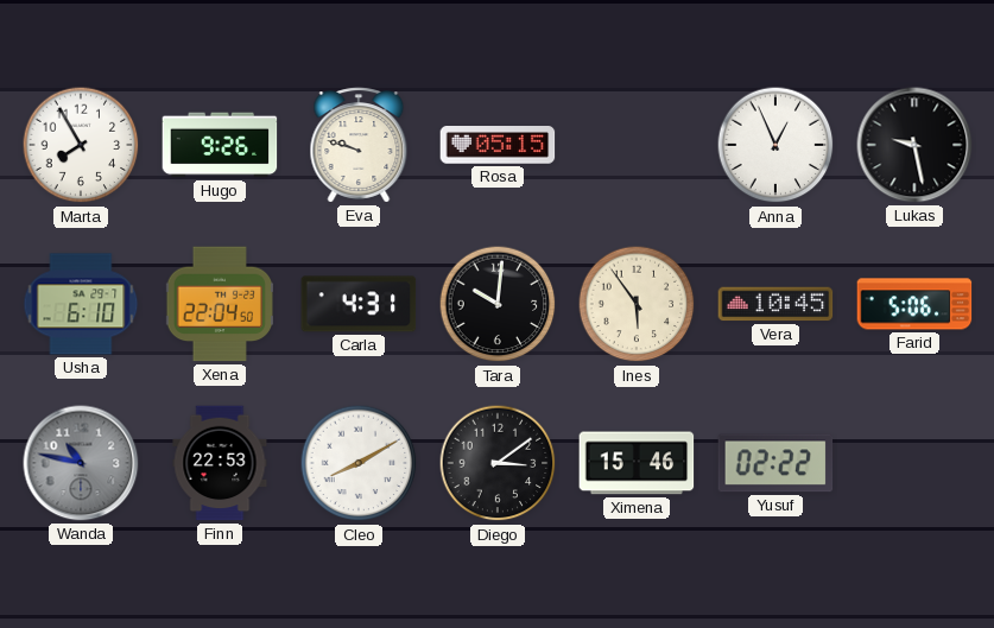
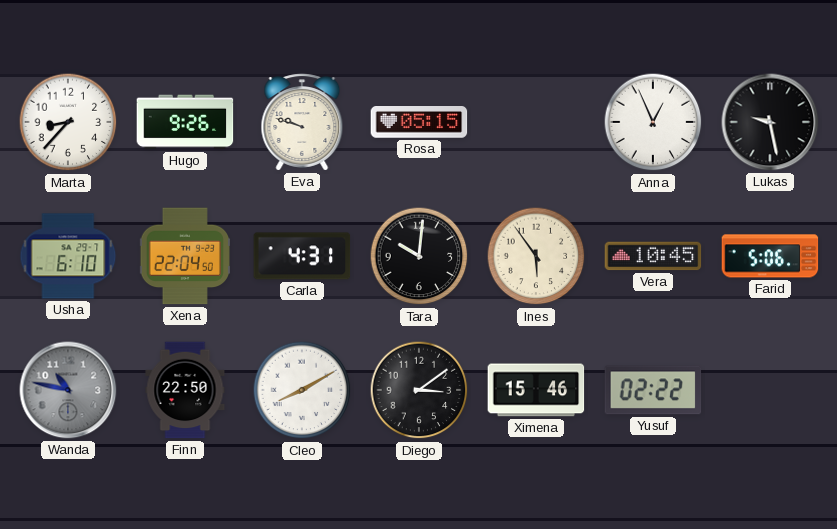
Marta: 7:55 -> 8:37 (68, 122)
Finn: 22:53 -> 22:50 (185, 390)
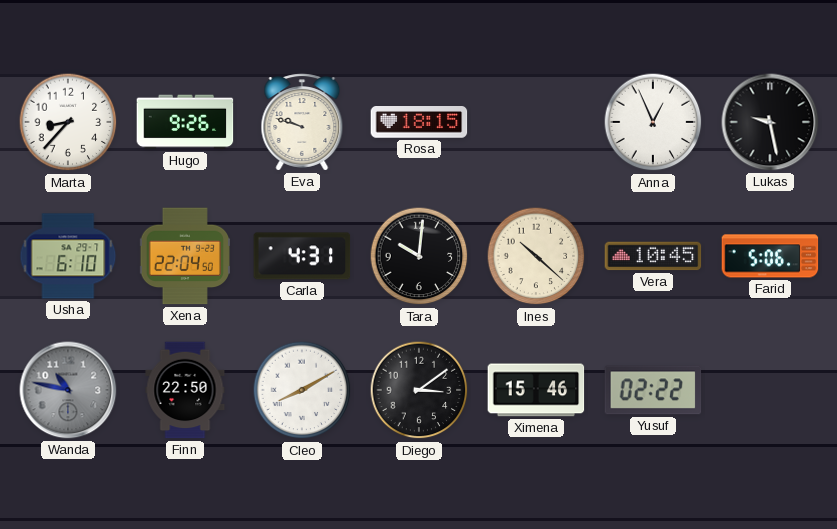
Rosa: 05:15 -> 18:15 (419, 123)
Ines: 5:54 -> 10:22 (536, 256)
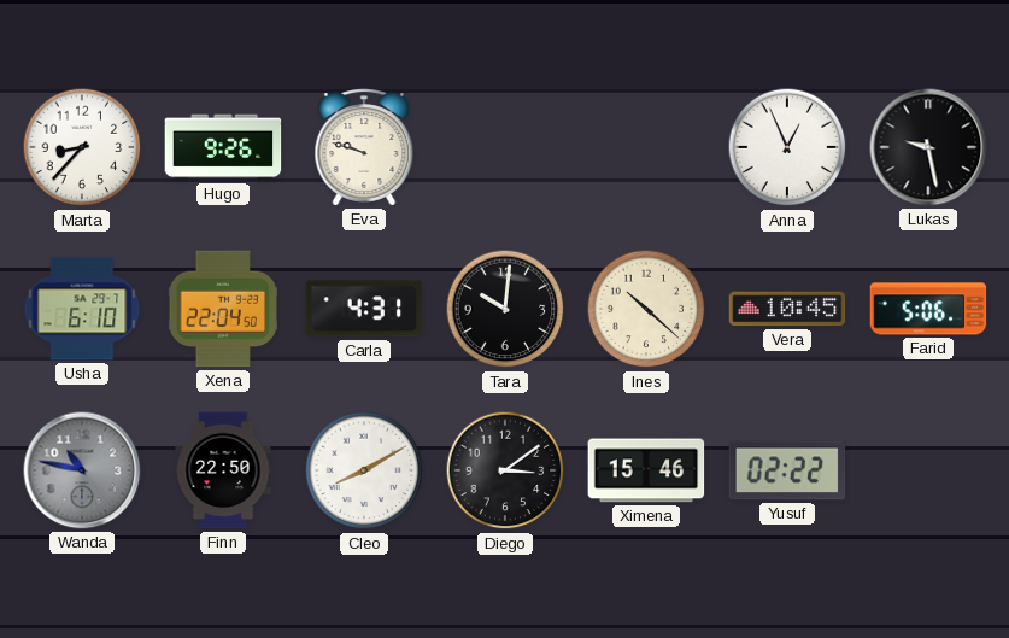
Rosa: 18:15 -> none (419, 123)
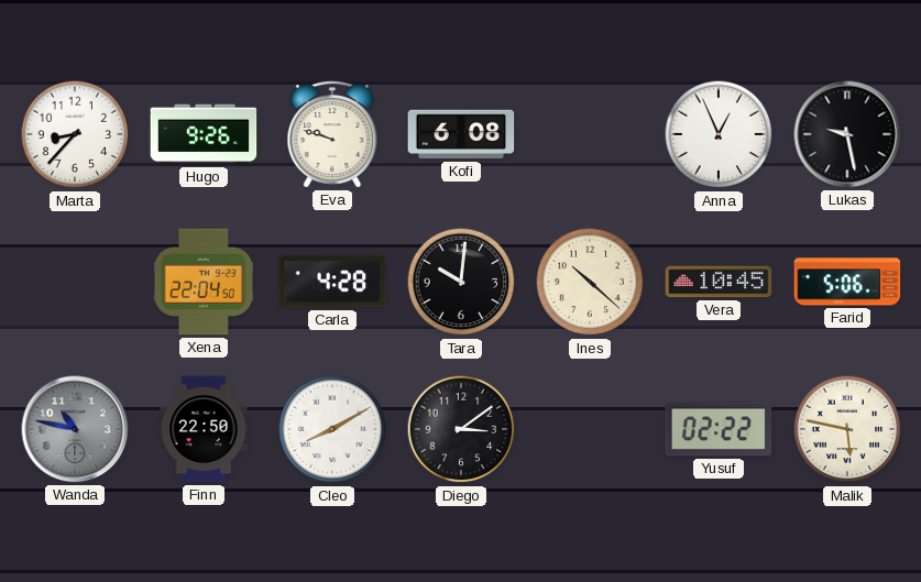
Kofi: none -> 6:08 (461, 134)
Usha: 6:10 -> none (82, 309)
Carla: 4:31 -> 4:28 (332, 282)
Ximena: 15:46 -> none (646, 470)
Malik: none -> 5:47 (847, 429)
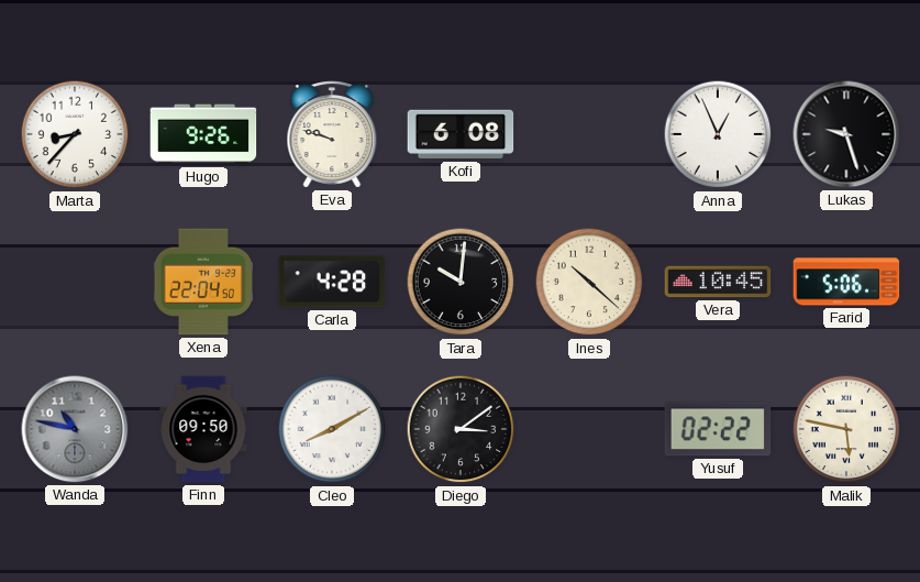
Lukas: 9:28 -> 9:27 (846, 134)
Finn: 22:50 -> 09:50 (203, 429)
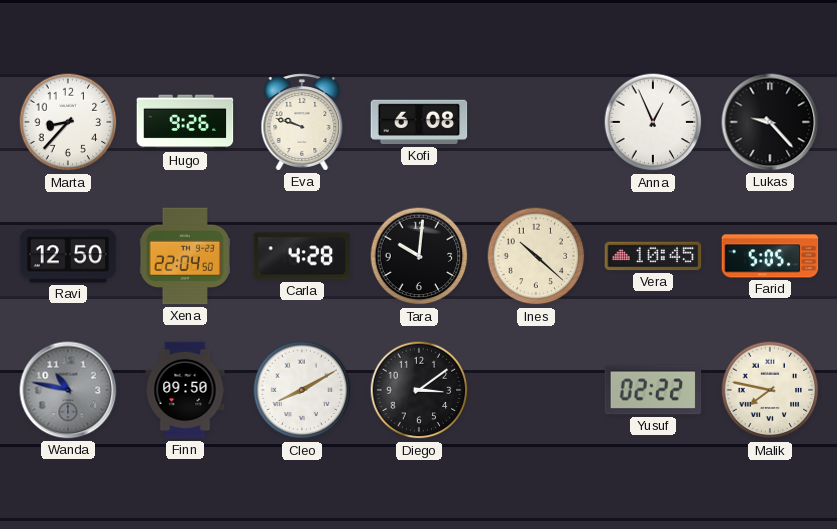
Lukas: 9:27 -> 9:23 (770, 122)
Ravi: none -> 12:50 (68, 256)
Farid: 5:06 -> 5:05 (770, 256)
Malik: 5:47 -> 7:47 (770, 390)
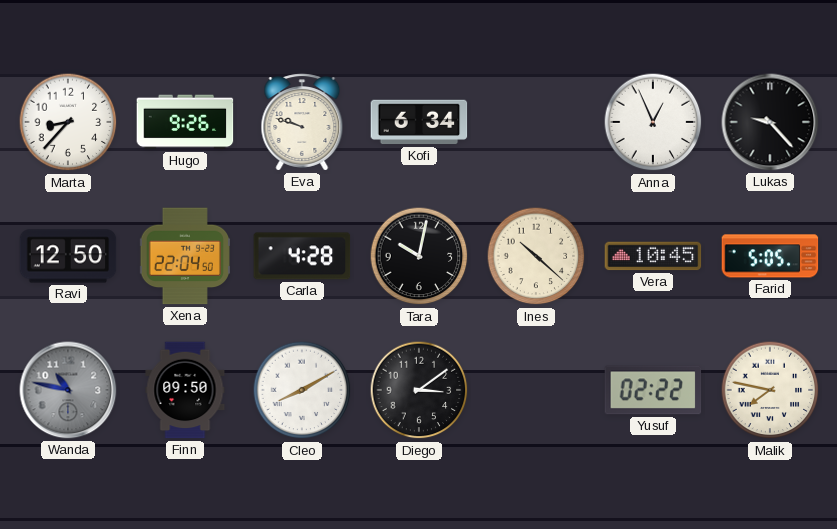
Kofi: 6:08 -> 6:34 (419, 122)
Tara: 10:01 -> 10:02 (419, 256)
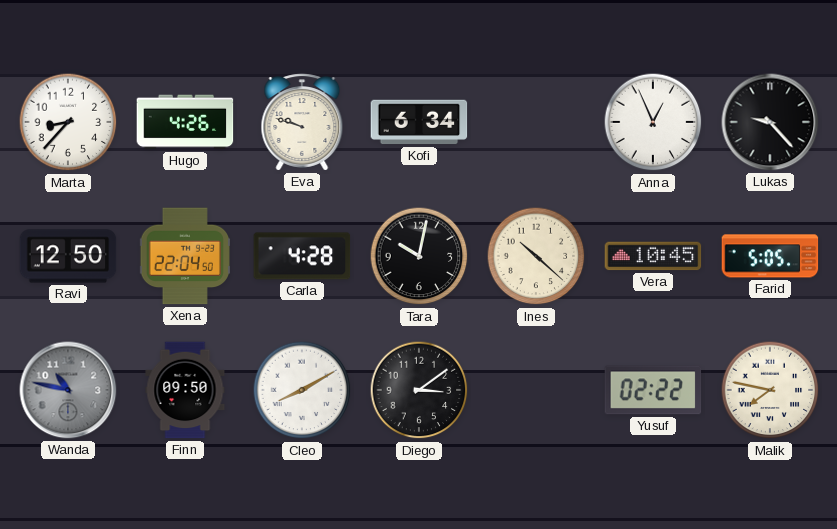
Hugo: 9:26 -> 4:26 (185, 122)
